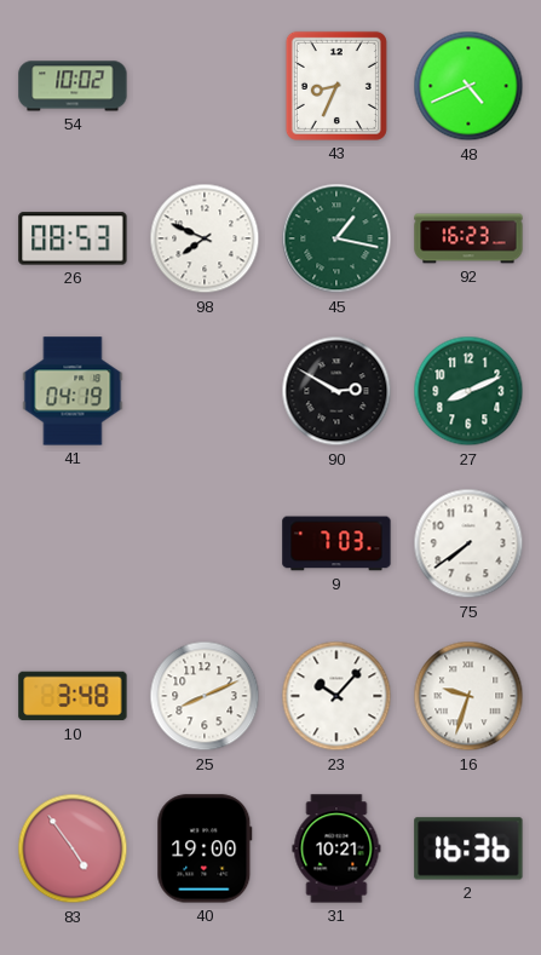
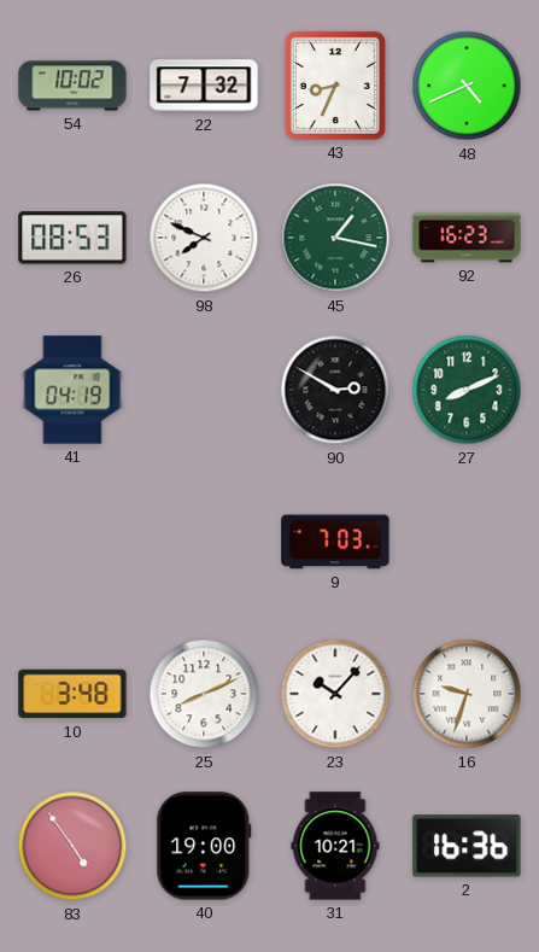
22: none -> 7:32 (204, 86)
75: 7:39 -> none (468, 543)
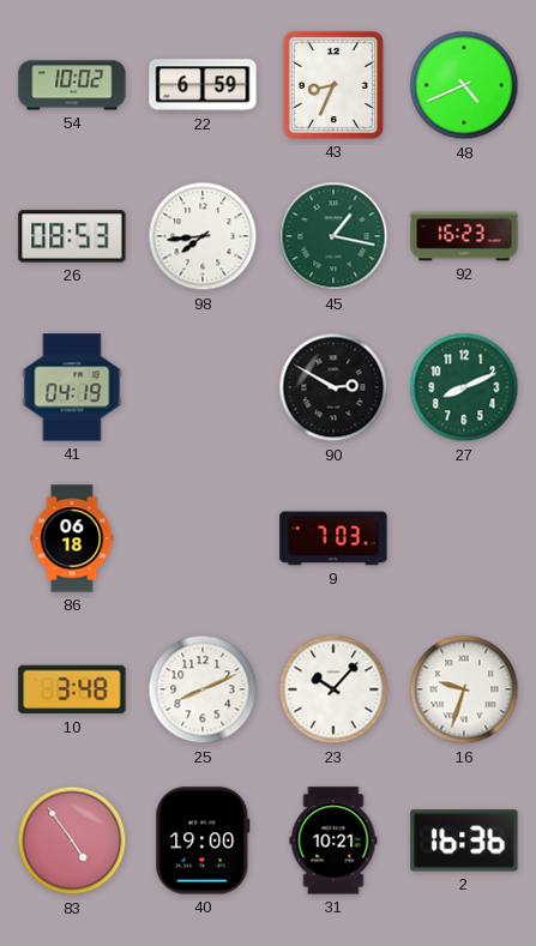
22: 7:32 -> 6:59 (203, 85)
98: 7:49 -> 7:44 (203, 236)
86: none -> 06:18 (72, 538)
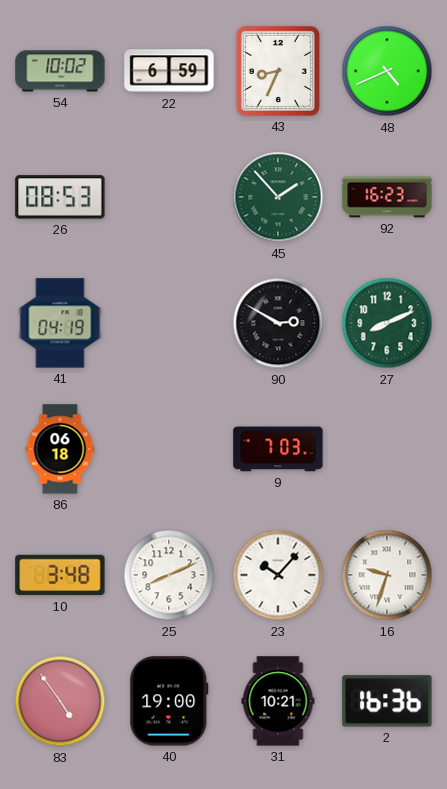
98: 7:44 -> none (203, 236)
45: 1:17 -> 1:53 (278, 197)
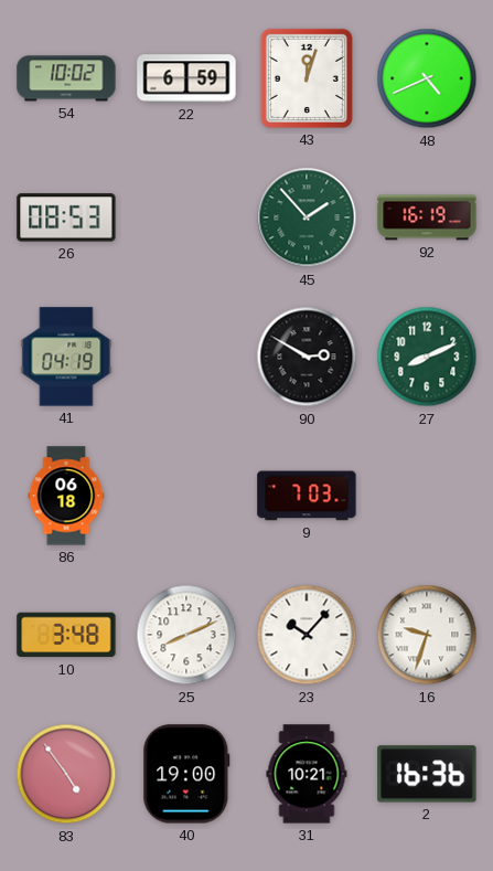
43: 8:34 -> 12:03 (307, 78)
92: 16:23 -> 16:19 (427, 217)
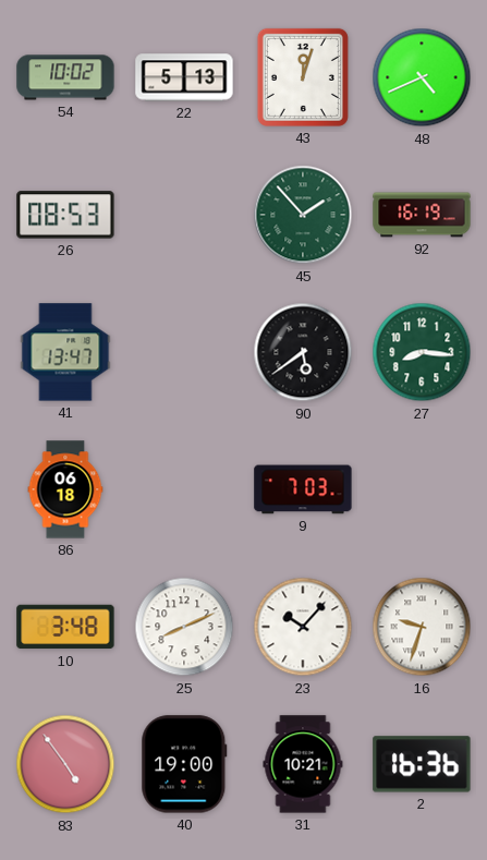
22: 6:59 -> 5:13 (184, 77)
41: 04:19 -> 13:47 (65, 352)
90: 2:50 -> 5:39 (303, 352)
27: 8:11 -> 8:16 (422, 352)
